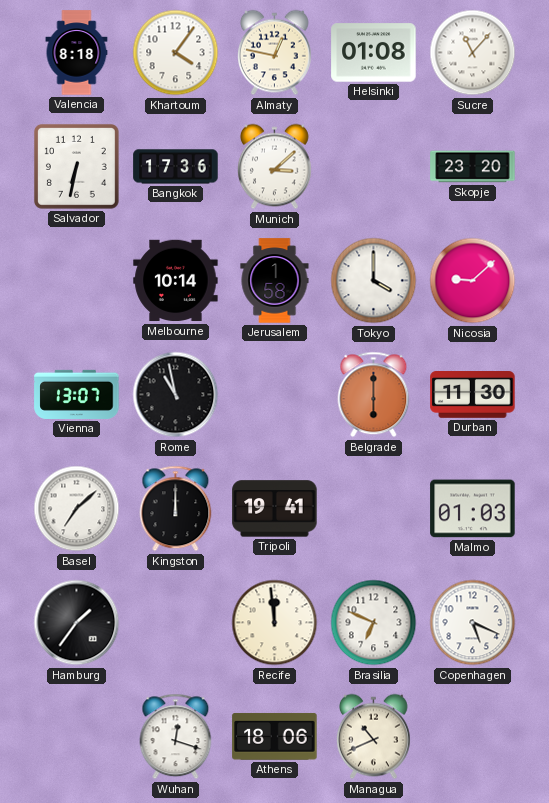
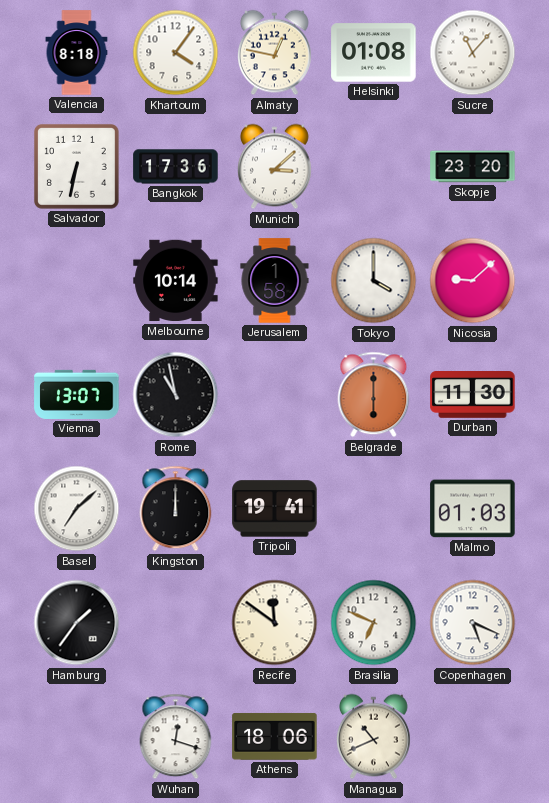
Recife: 11:59 -> 11:51 (275, 623)
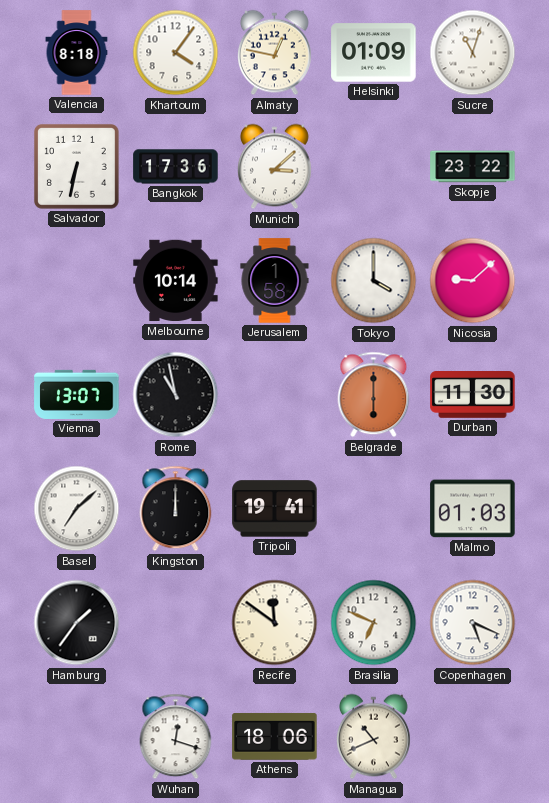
Helsinki: 01:08 -> 01:09 (374, 53)
Sucre: 11:07 -> 11:03 (473, 53)
Skopje: 23:20 -> 23:22 (473, 167)
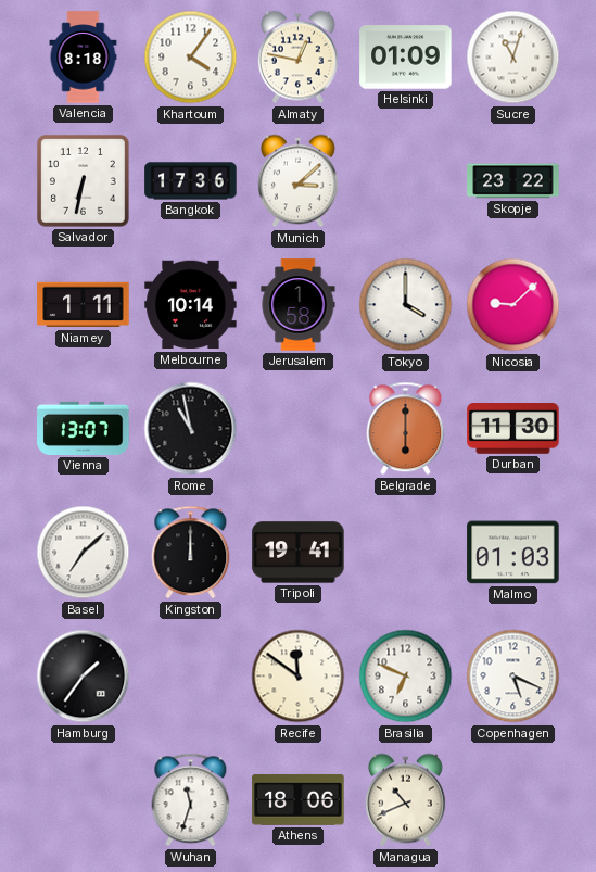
Niamey: none -> 1:11 (84, 305)
Wuhan: 12:18 -> 11:33 (191, 800)
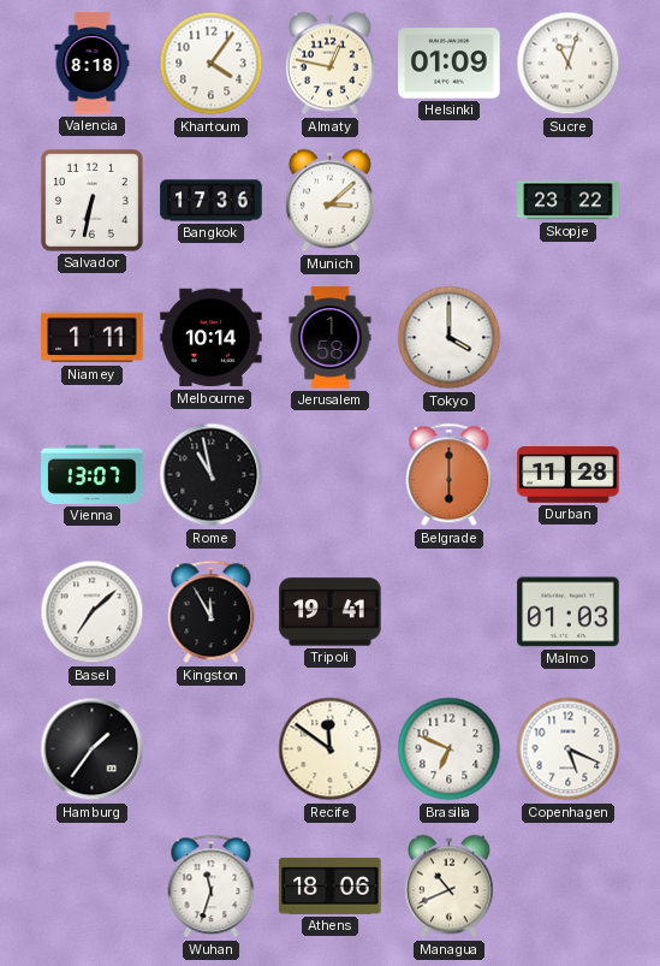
Nicosia: 9:08 -> none (513, 305)
Durban: 11:30 -> 11:28 (569, 475)
Kingston: 12:00 -> 11:55 (212, 612)
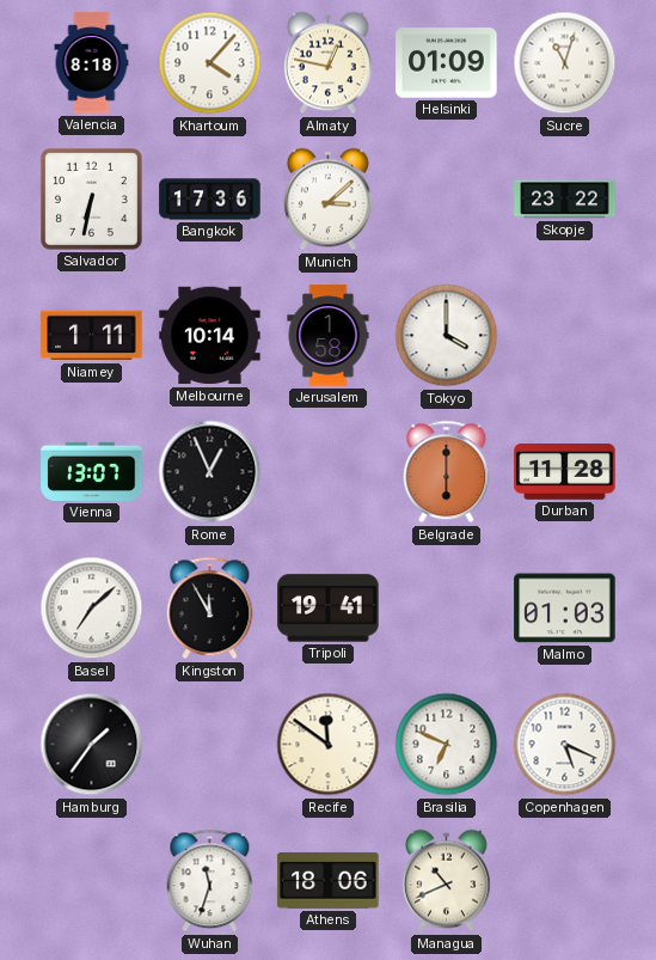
Khartoum: 4:06 -> 4:07 (210, 63)
Rome: 10:58 -> 12:56 (210, 472)
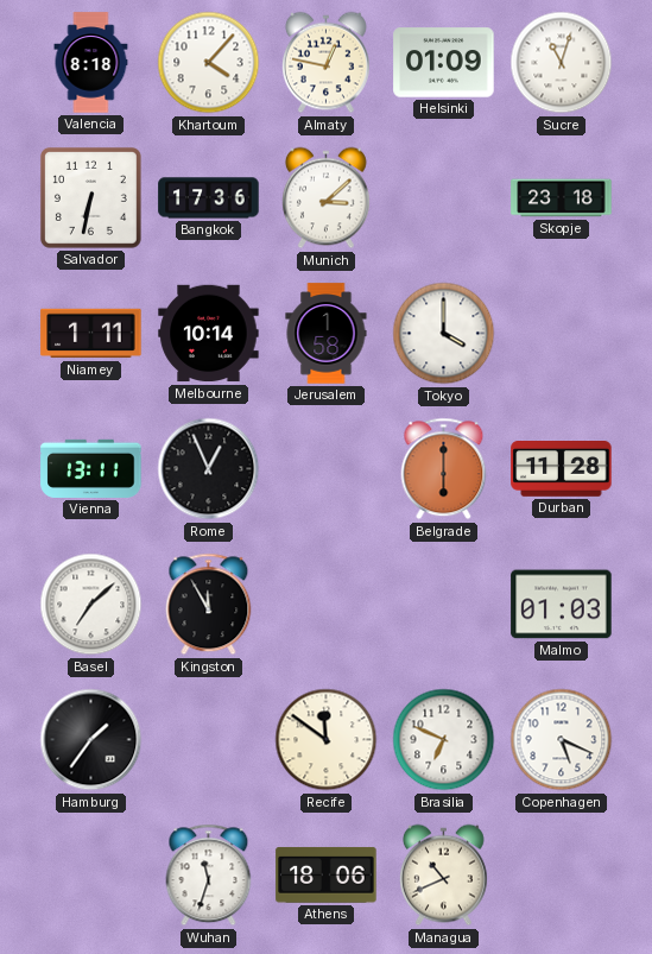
Skopje: 23:22 -> 23:18 (562, 198)
Vienna: 13:07 -> 13:11 (91, 468)
Tripoli: 19:41 -> none (329, 609)
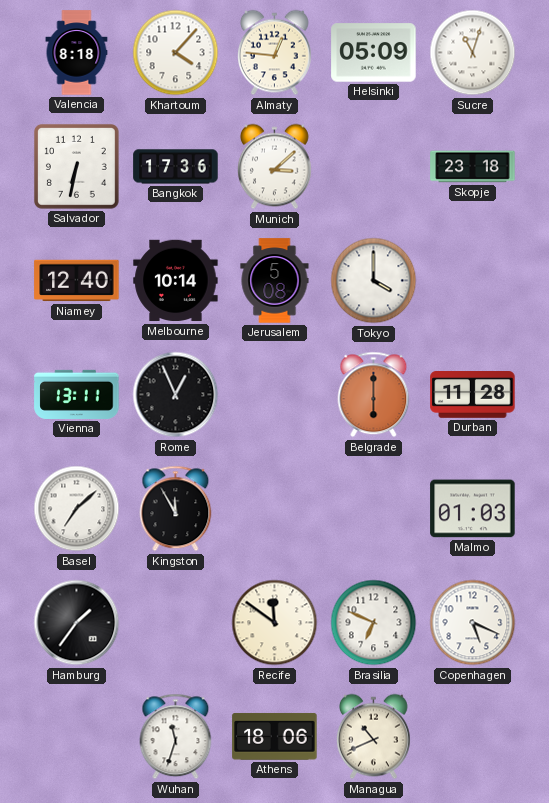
Almaty: 12:47 -> 12:46 (274, 53)
Helsinki: 01:09 -> 05:09 (374, 53)
Niamey: 1:11 -> 12:40 (77, 281)
Jerusalem: 1:58 -> 5:08 (275, 281)
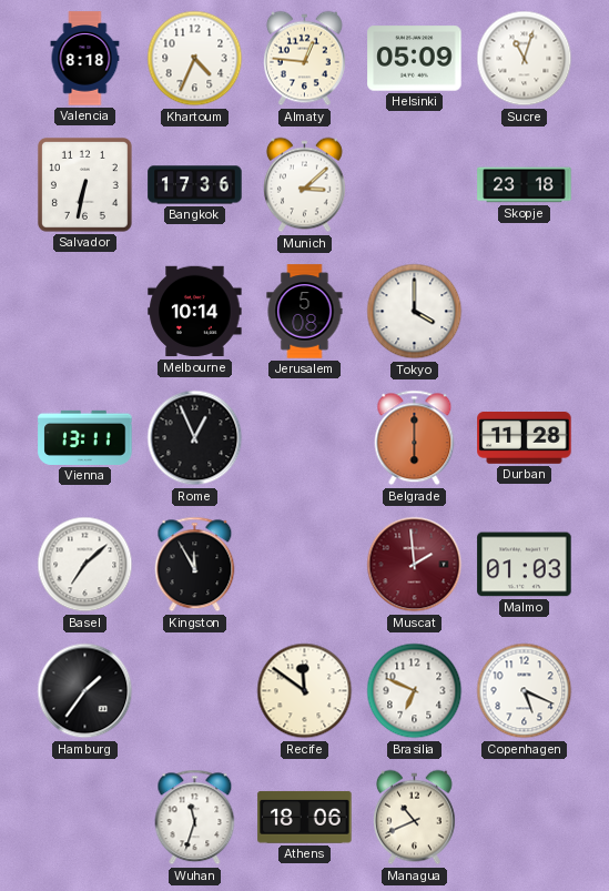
Khartoum: 4:07 -> 4:34 (195, 59)
Niamey: 12:40 -> none (77, 281)
Muscat: none -> 1:59 (415, 565)
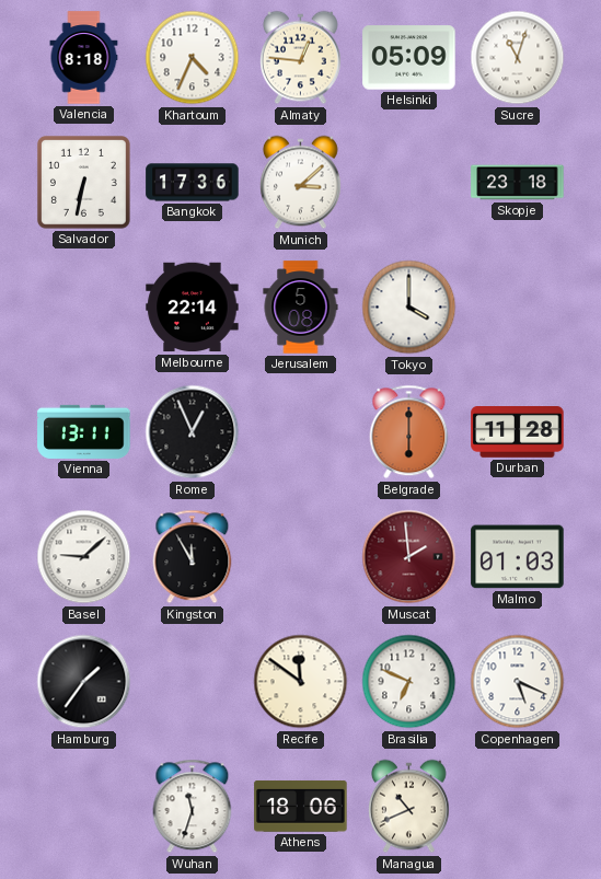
Melbourne: 10:14 -> 22:14 (193, 308)
Basel: 7:08 -> 9:08 (84, 557)
